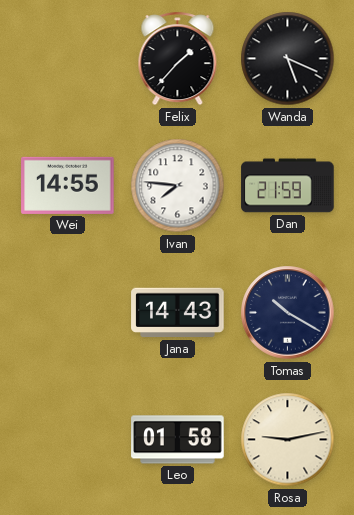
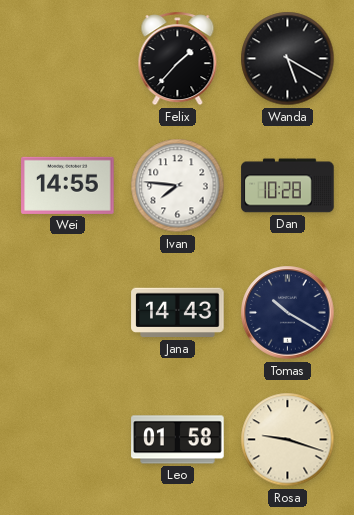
Wanda: 5:19 -> 5:20 (288, 59)
Dan: 21:59 -> 10:28 (288, 186)
Rosa: 9:13 -> 9:18 (288, 440)
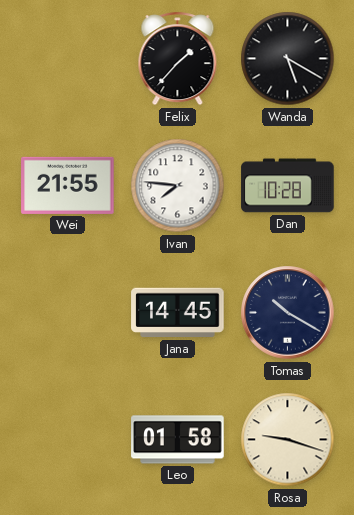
Wei: 14:55 -> 21:55 (68, 185)
Jana: 14:43 -> 14:45 (178, 313)
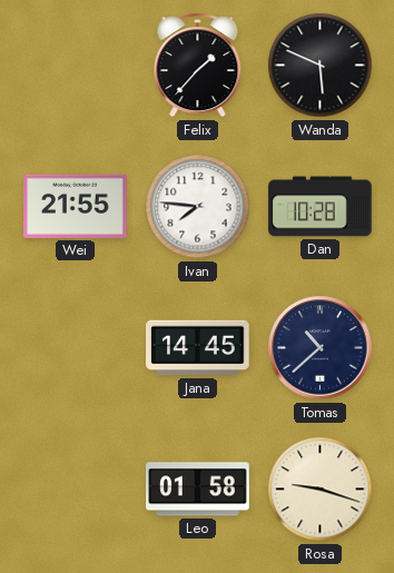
Wanda: 5:20 -> 5:49 (321, 66)
Tomas: 10:20 -> 10:38 (321, 348)
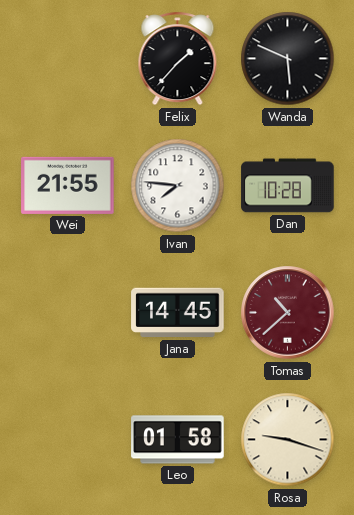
Tomas dial: navy -> burgundy (288, 313)
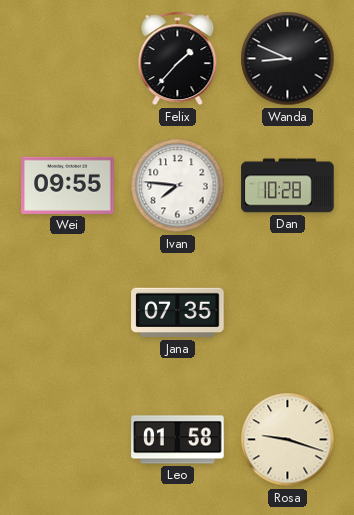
Wanda: 5:49 -> 8:49 (288, 59)
Wei: 21:55 -> 09:55 (68, 185)
Jana: 14:45 -> 07:35 (178, 313)
Tomas: 10:38 -> none (288, 313)
